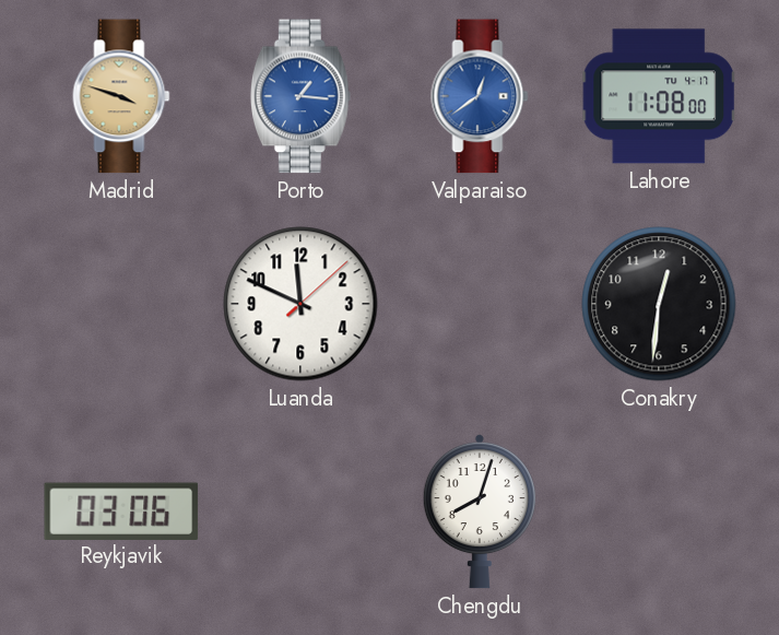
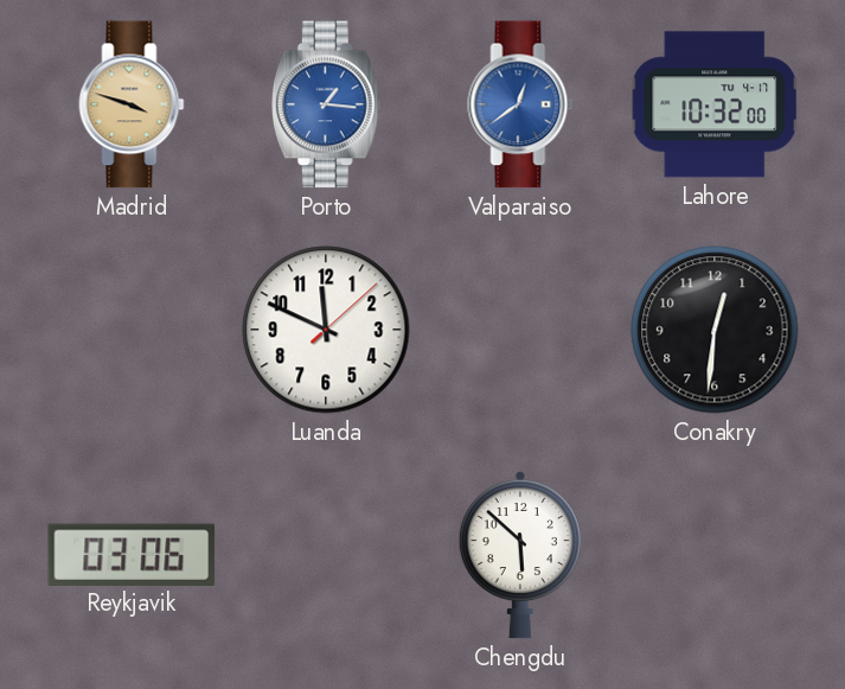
Lahore: 11:08 -> 10:32 (715, 104)
Chengdu: 8:03 -> 5:52 (520, 555)
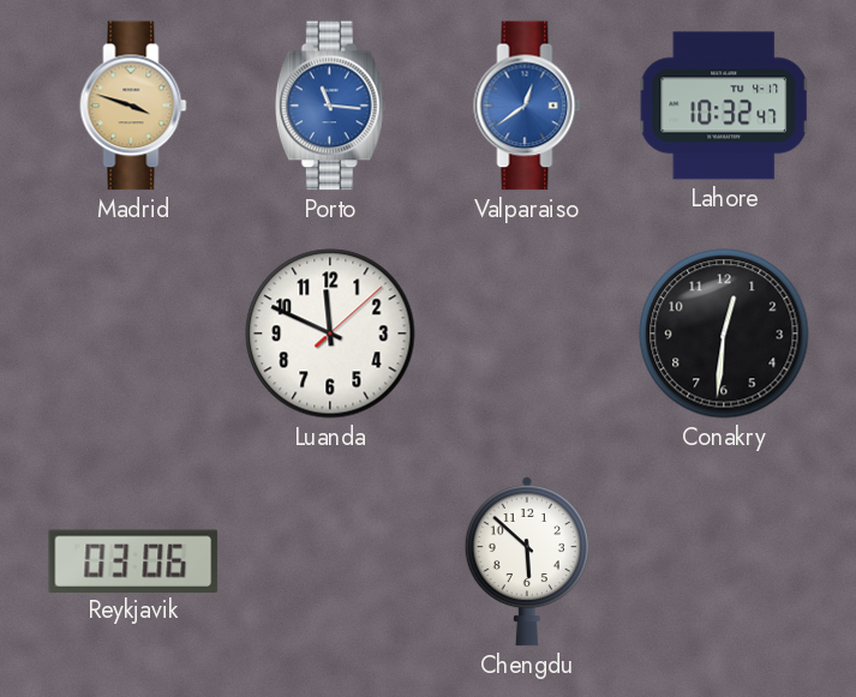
Porto: 1:16 -> 11:16 (330, 106)
Lahore: 10:32:00 -> 10:32:47 (724, 106)
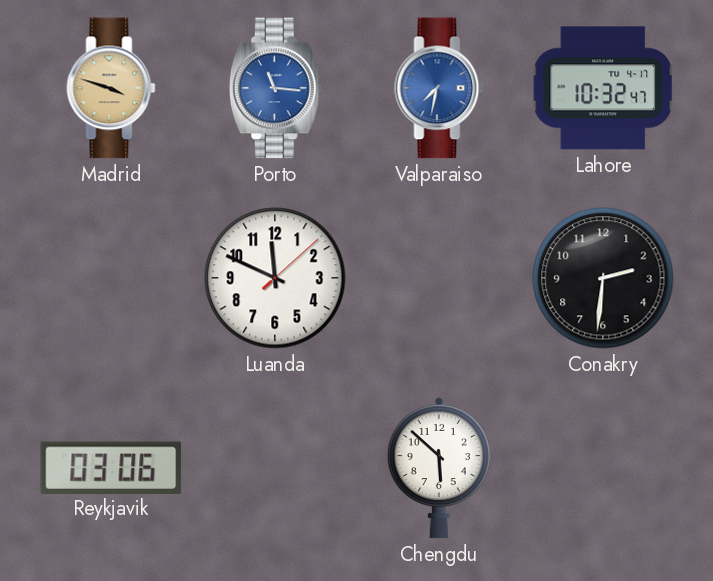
Valparaiso: 12:39 -> 7:32 (439, 88)
Conakry: 12:31 -> 2:31 (603, 278)
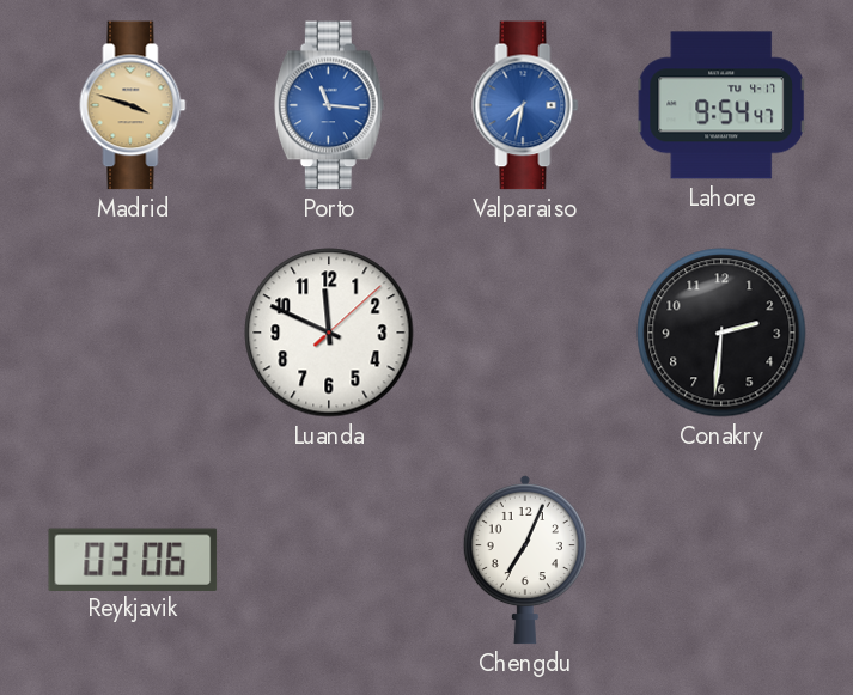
Lahore: 10:32 -> 9:54 (721, 105)
Chengdu: 5:52 -> 7:04 (525, 560)
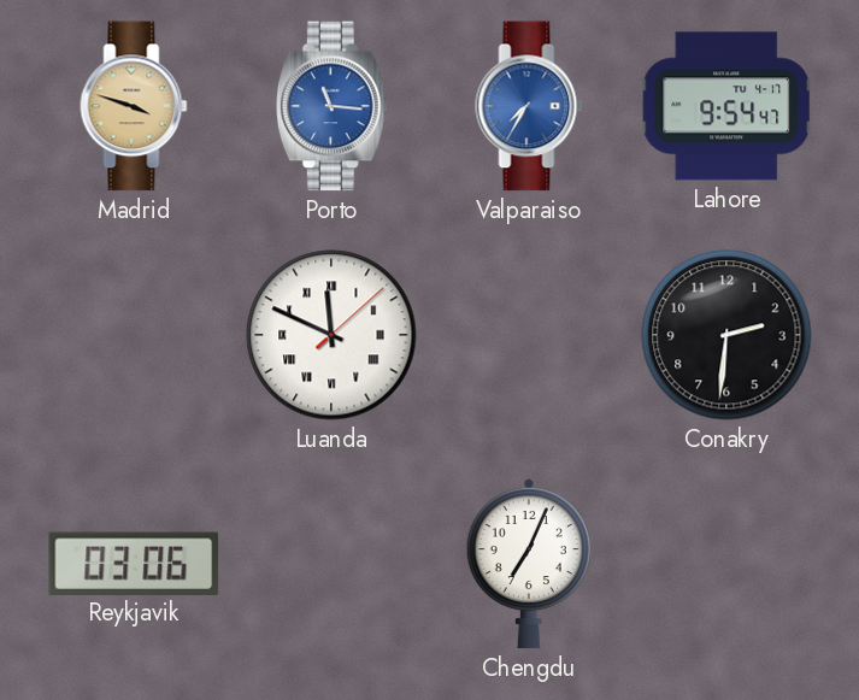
Valparaiso: 7:32 -> 7:35 (529, 106)
Luanda numerals: Arabic -> Roman (331, 335)
